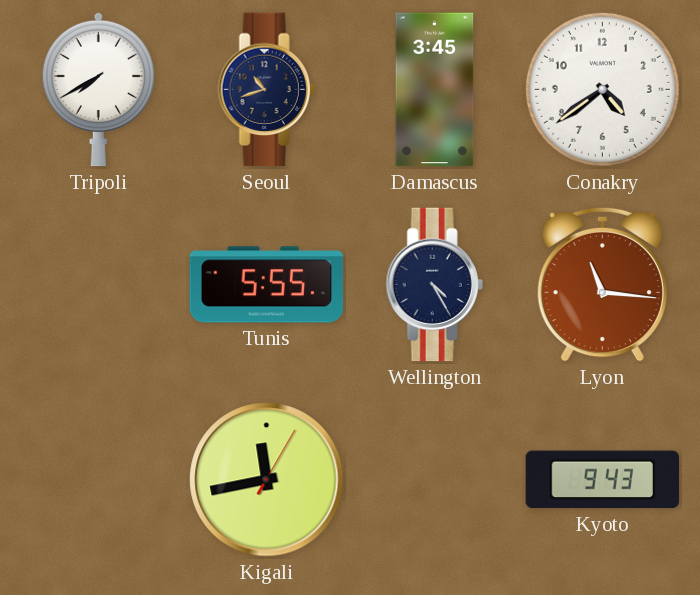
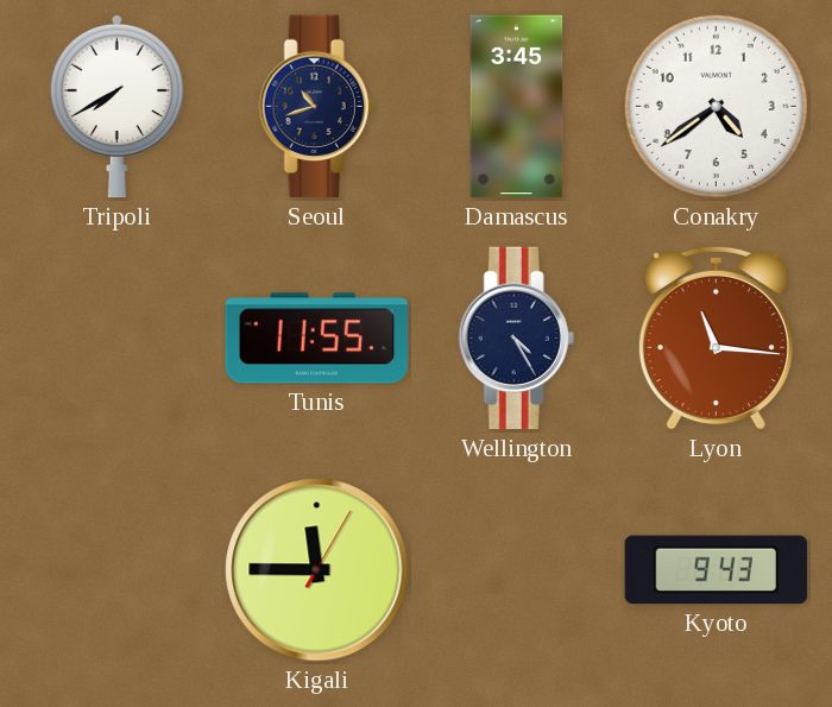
Tunis: 5:55 -> 11:55 (317, 339)
Kigali: 11:43 -> 11:45 (317, 570)
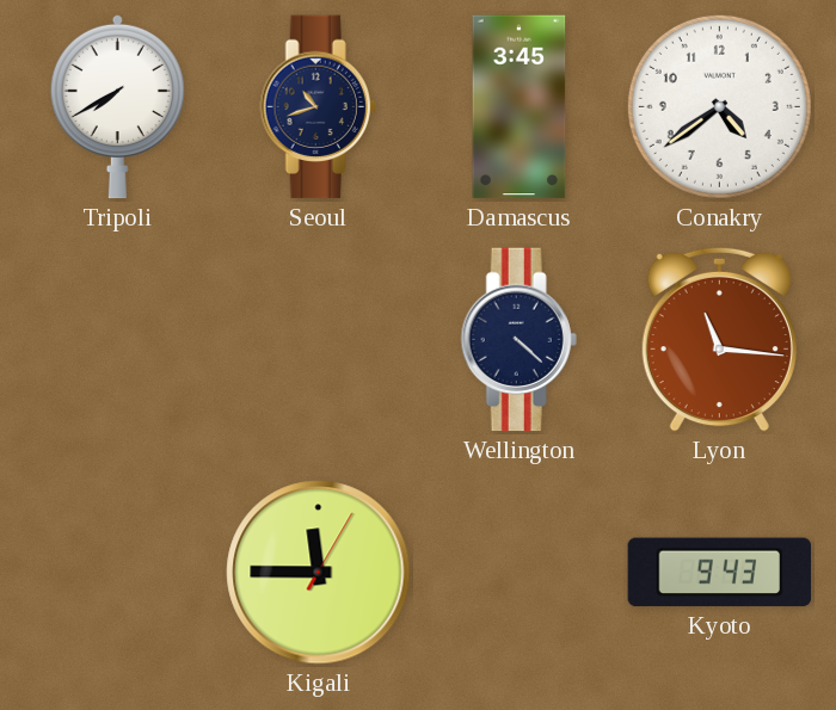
Tunis: 11:55 -> none (317, 339)
Wellington: 4:25 -> 4:22 (518, 340)
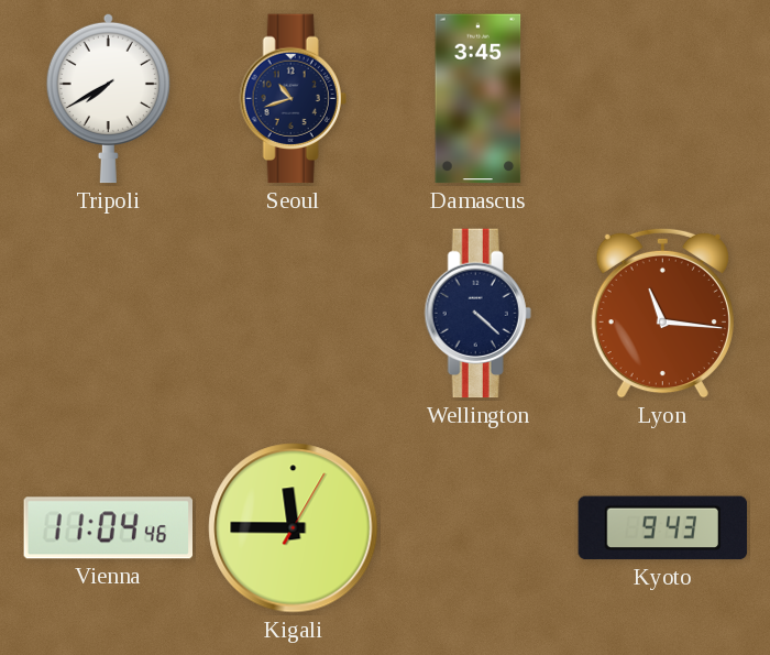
Conakry: 4:39 -> none (719, 106)
Vienna: none -> 11:04 (108, 528)
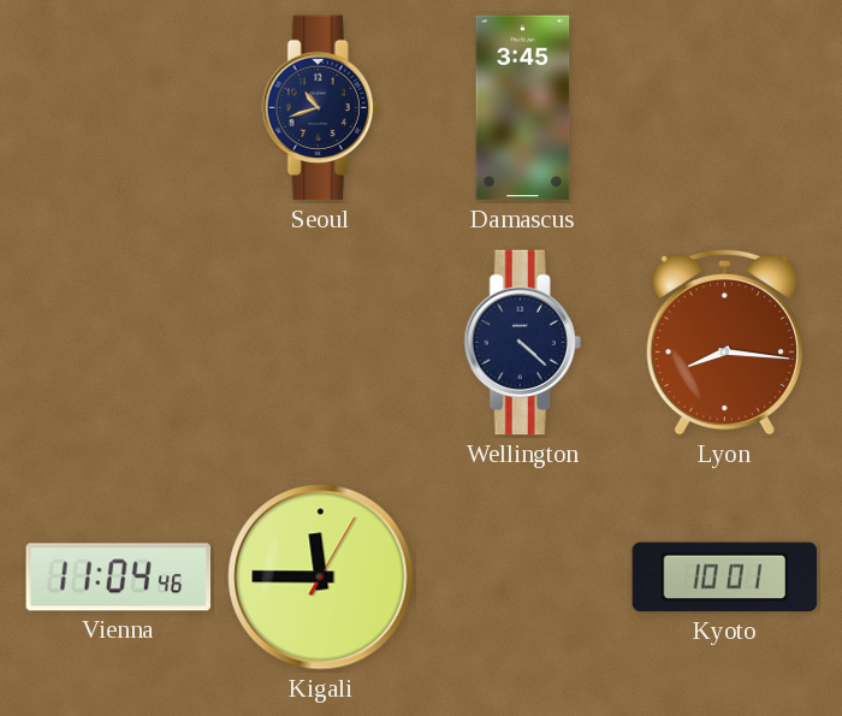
Tripoli: 7:40 -> none (108, 98)
Lyon: 11:16 -> 8:16 (724, 342)
Kyoto: 9:43 -> 10:01 (725, 578)
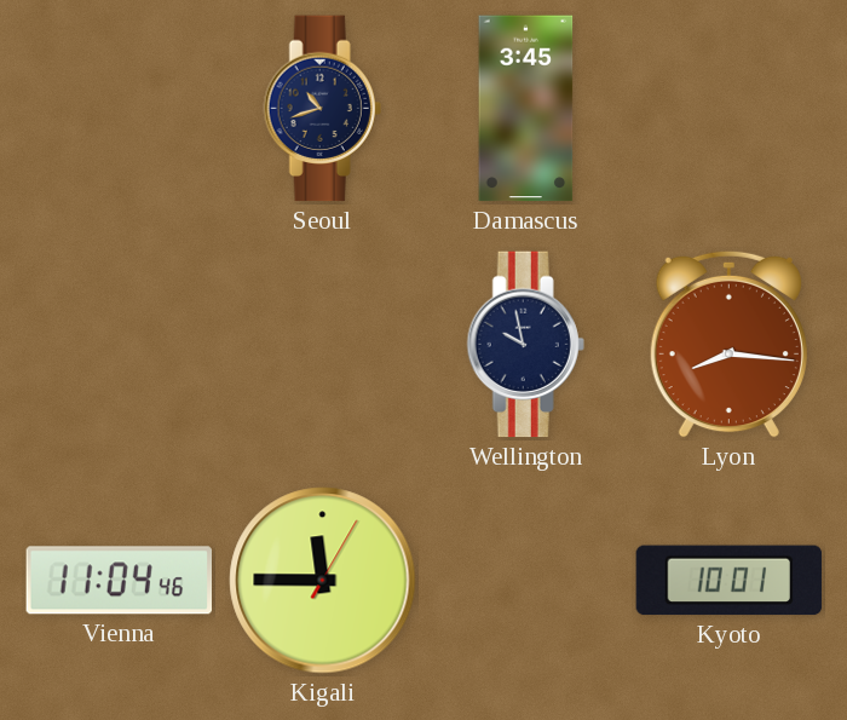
Wellington: 4:22 -> 9:58 (525, 345)
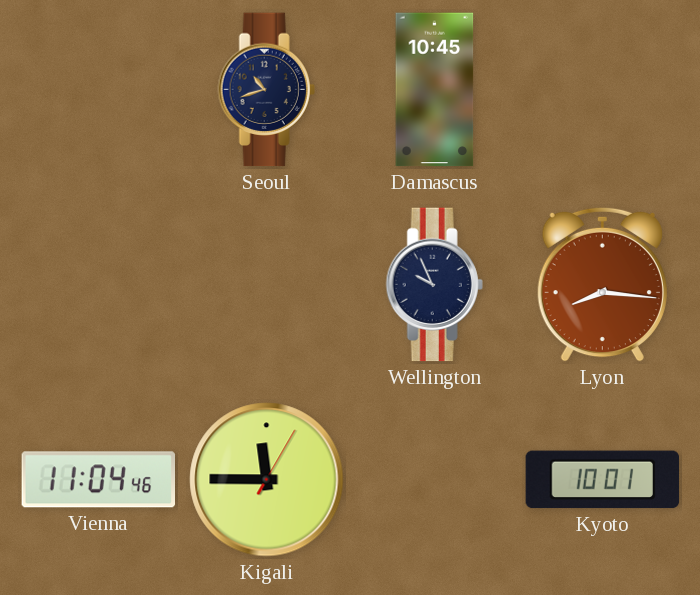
Damascus: 3:45 -> 10:45 (435, 90)
Wellington: 9:58 -> 9:56 (434, 285)
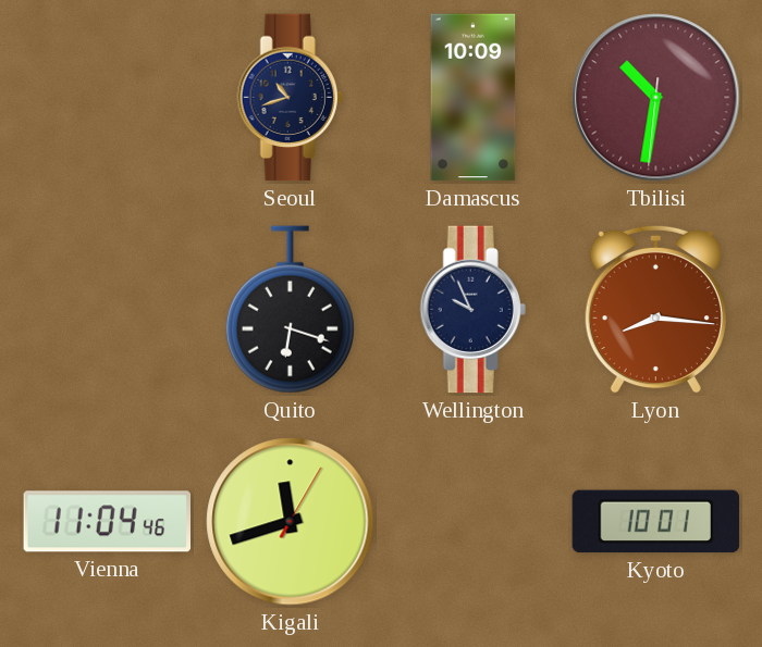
Damascus: 10:45 -> 10:09 (474, 98)
Tbilisi: none -> 10:31 (656, 98)
Quito: none -> 6:18 (290, 310)
Kigali: 11:45 -> 11:42 (291, 522)
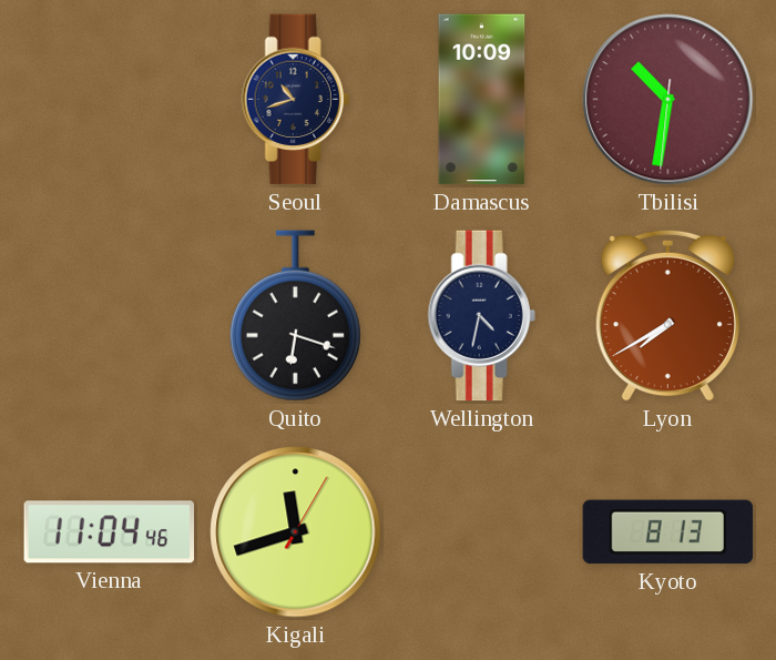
Wellington: 9:56 -> 4:32 (481, 316)
Lyon: 8:16 -> 7:40 (667, 315)
Kyoto: 10:01 -> 8:13 (668, 532)
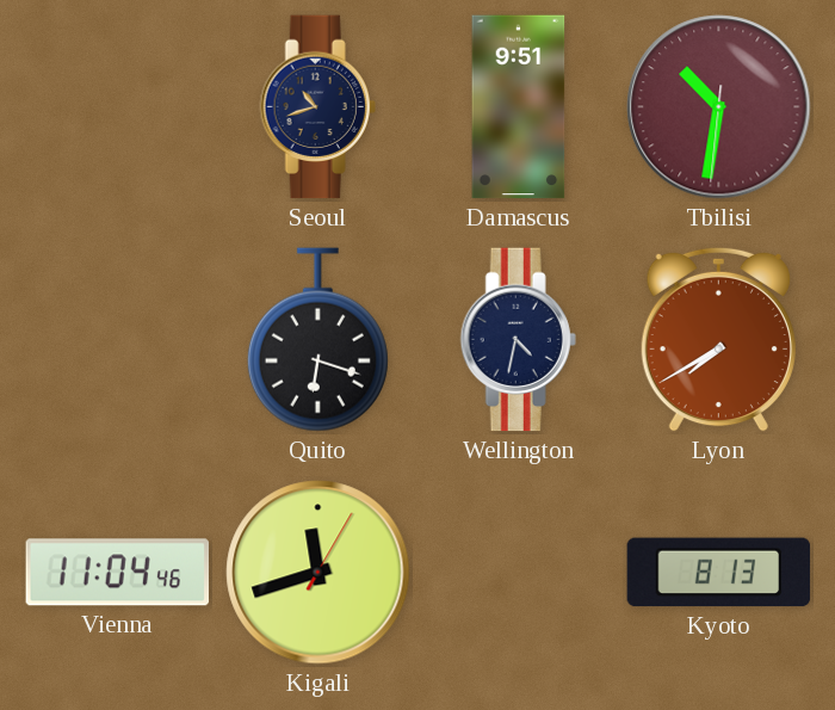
Damascus: 10:09 -> 9:51 (519, 107)
